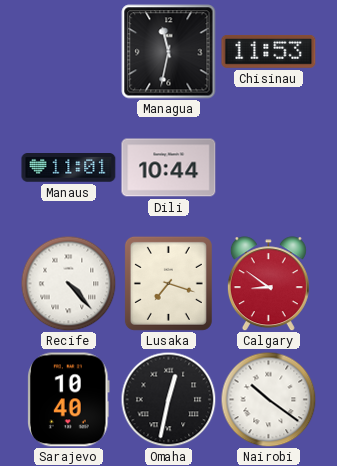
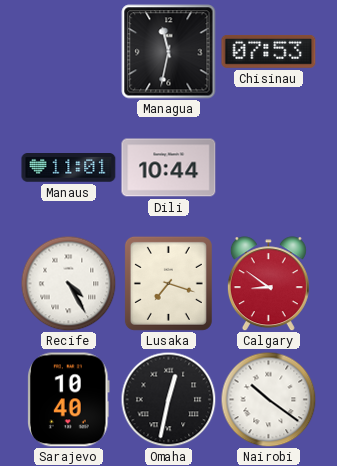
Chisinau: 11:53 -> 07:53 (269, 51)
Recife: 4:23 -> 4:25 (68, 283)
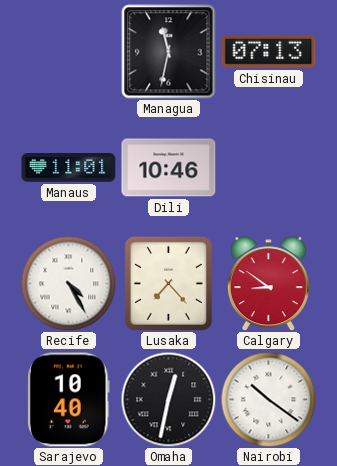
Chisinau: 07:53 -> 07:13 (269, 51)
Dili: 10:44 -> 10:46 (169, 168)
Lusaka: 7:18 -> 7:23 (168, 283)
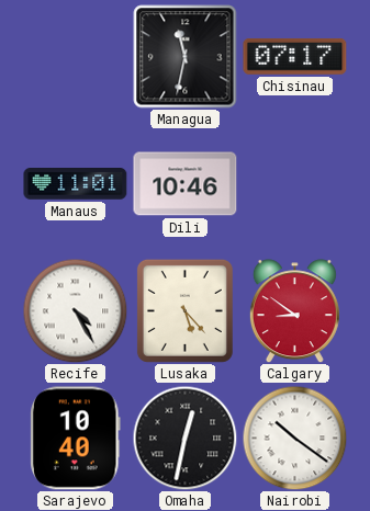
Chisinau: 07:13 -> 07:17 (295, 56)
Lusaka: 7:23 -> 5:23 (184, 310)
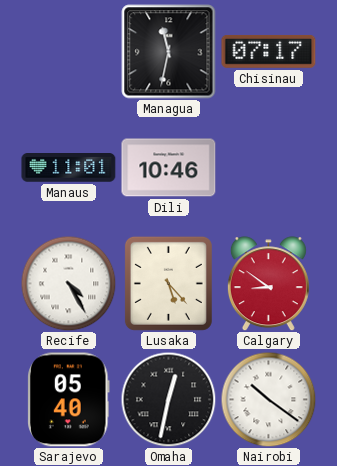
Sarajevo: 10:40 -> 05:40 (69, 400)
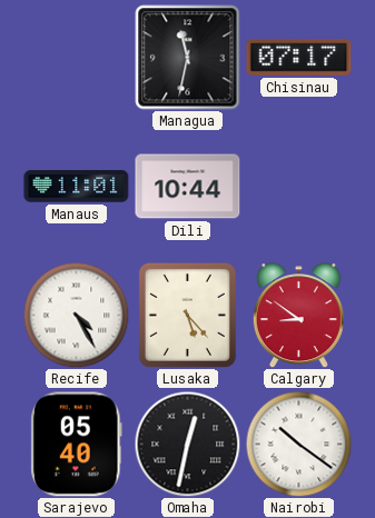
Dili: 10:46 -> 10:44 (188, 187)
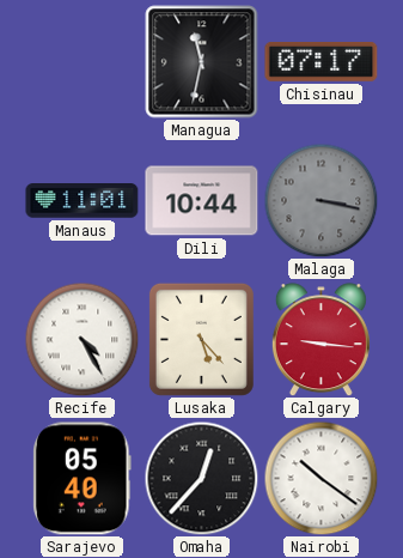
Malaga: none -> 3:17 (320, 200)
Calgary: 8:51 -> 9:16 (320, 340)
Omaha: 12:32 -> 12:37 (201, 478)
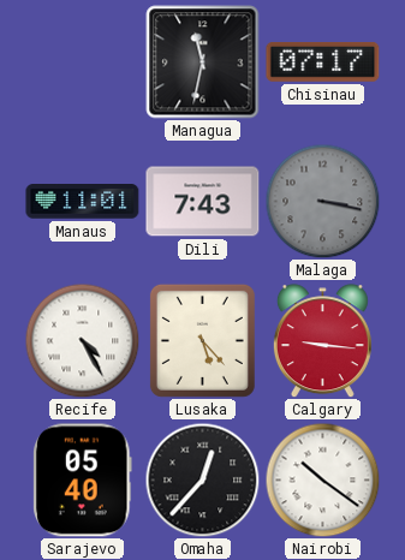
Dili: 10:44 -> 7:43 (203, 202)
